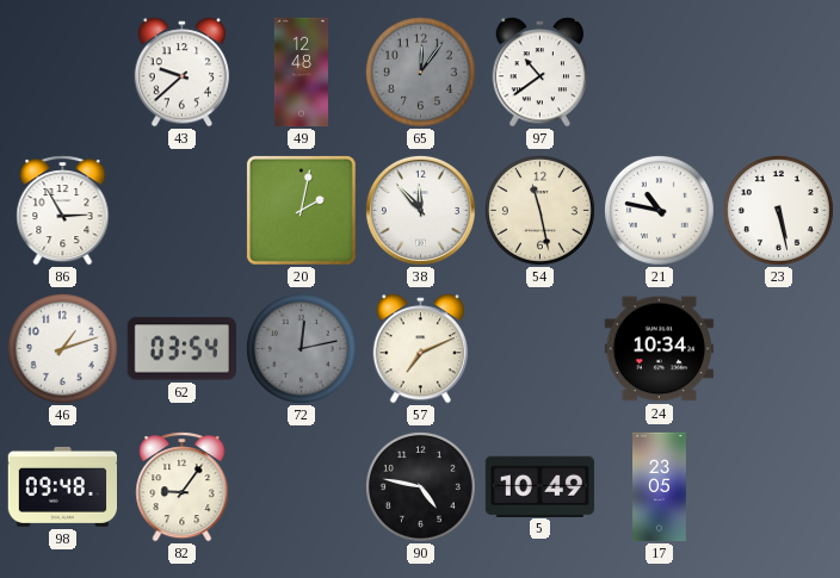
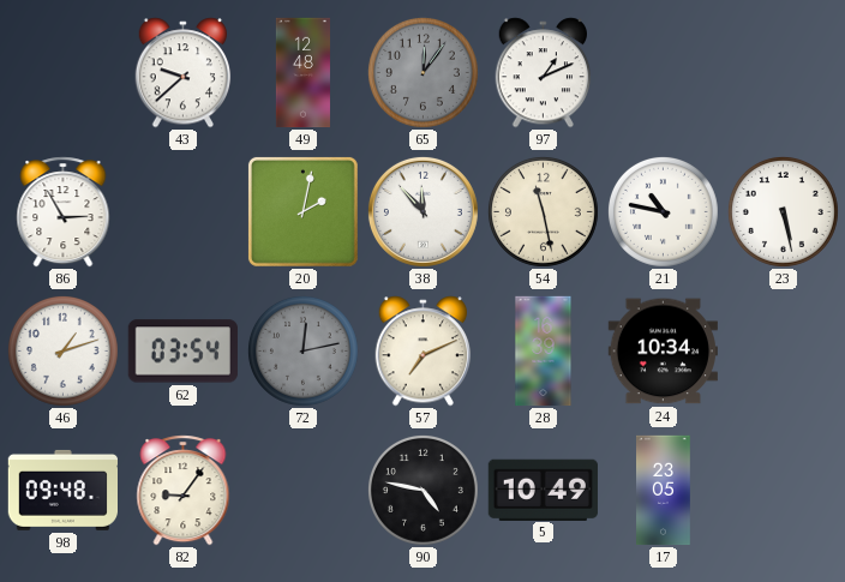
97: 10:39 -> 1:11 (544, 73)
28: none -> 16:39 (544, 352)
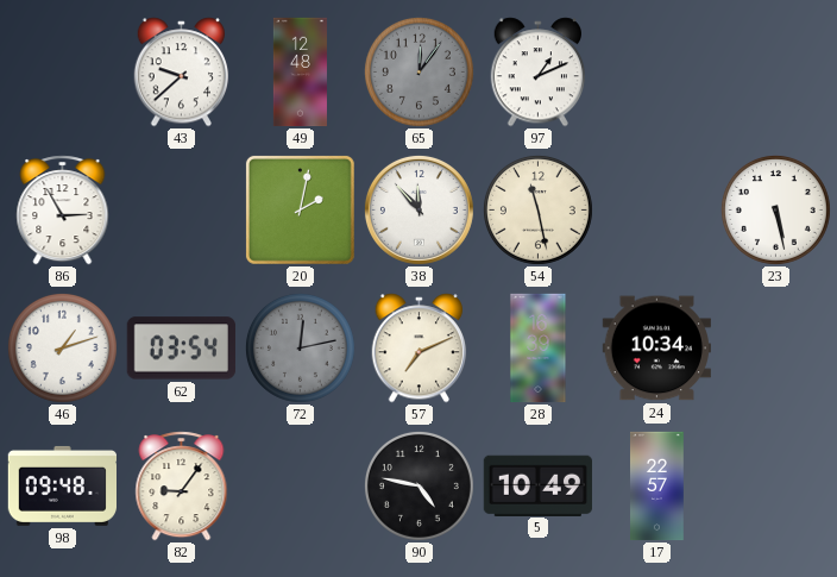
21: 10:47 -> none (663, 211)
17: 23:05 -> 22:57 (657, 487)
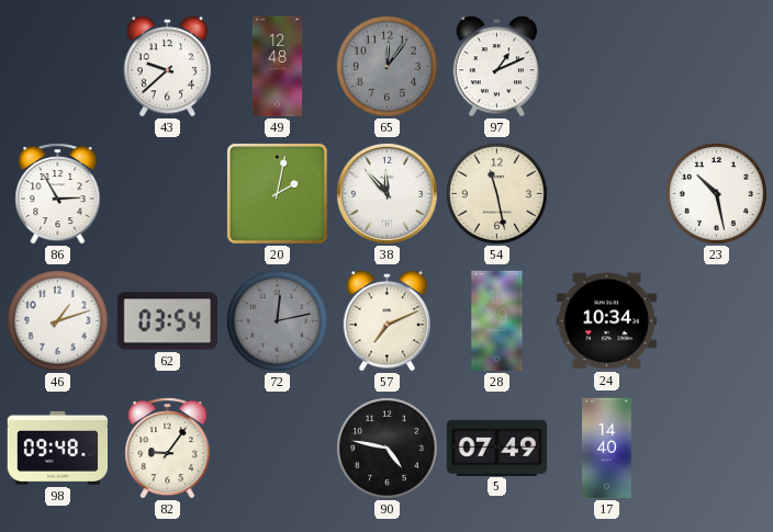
23: 5:28 -> 10:28 (716, 193)
5: 10:49 -> 07:49 (496, 448)
17: 22:57 -> 14:40 (607, 449)
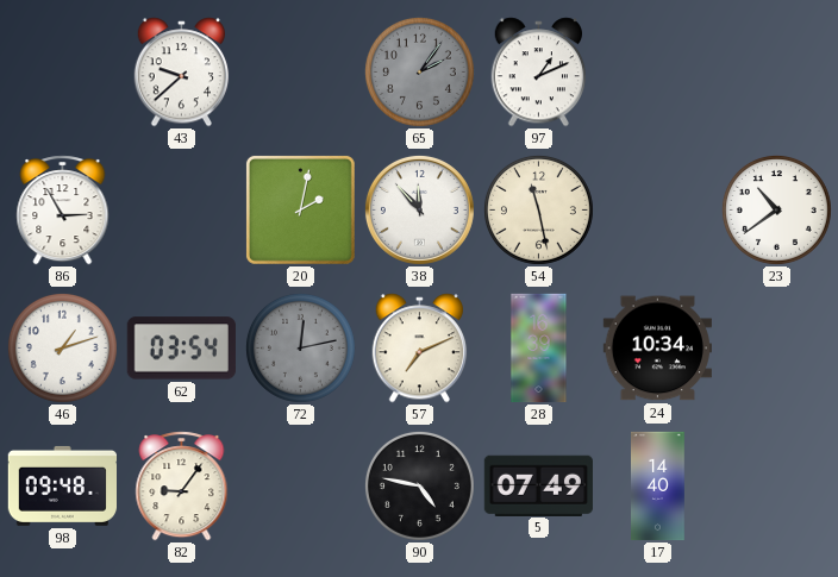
49: 12:48 -> none (277, 67)
65: 12:06 -> 2:06 (419, 71)
23: 10:28 -> 10:39 (776, 209)
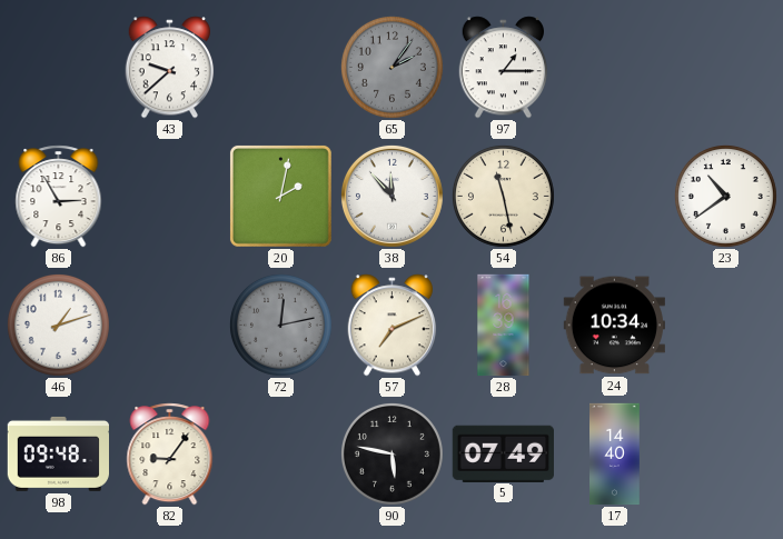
97: 1:11 -> 1:15 (504, 68)
62: 03:54 -> none (181, 349)
90: 4:47 -> 5:47 (391, 453)
